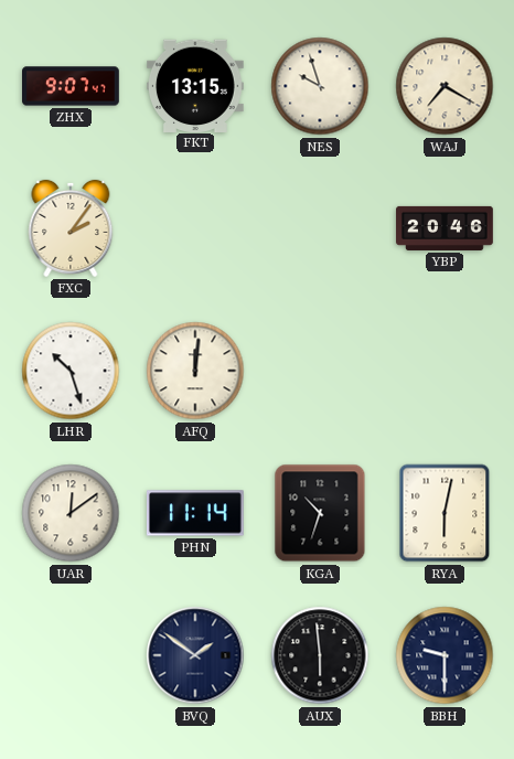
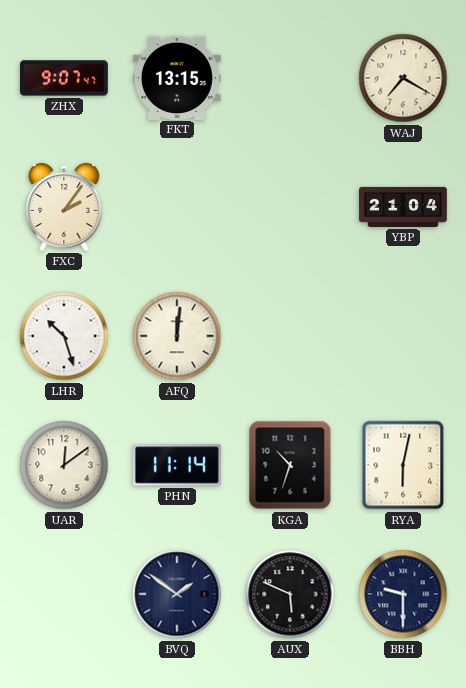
NES: 9:57 -> none (320, 86)
YBP: 20:46 -> 21:04 (403, 207)
AUX: 5:59 -> 5:49 (290, 594)
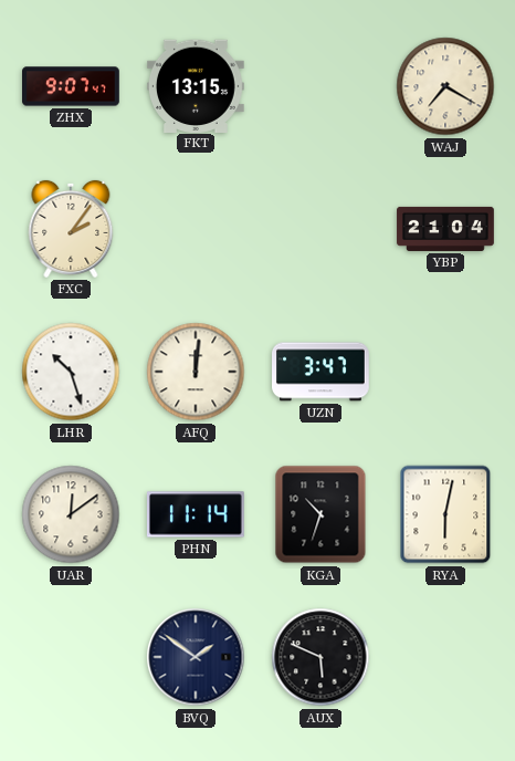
UZN: none -> 3:47 (322, 372)
BBH: 9:30 -> none (403, 594)
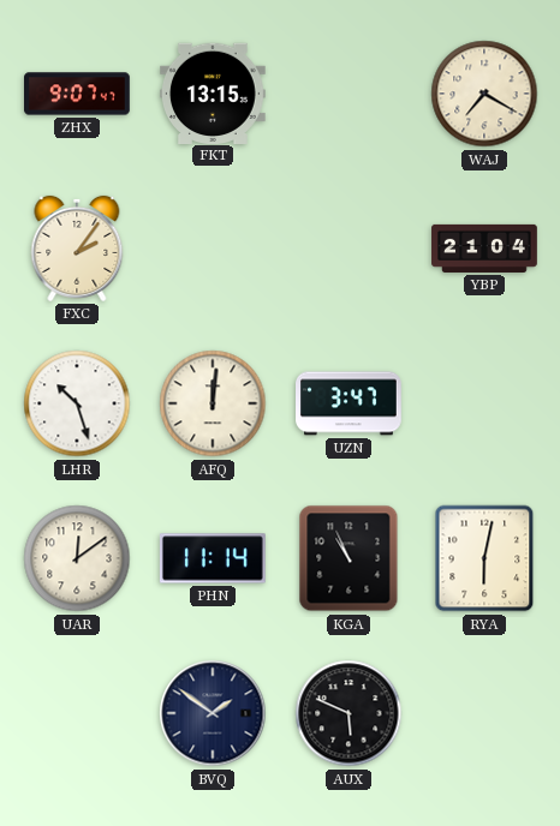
KGA: 10:33 -> 10:56 (348, 558)
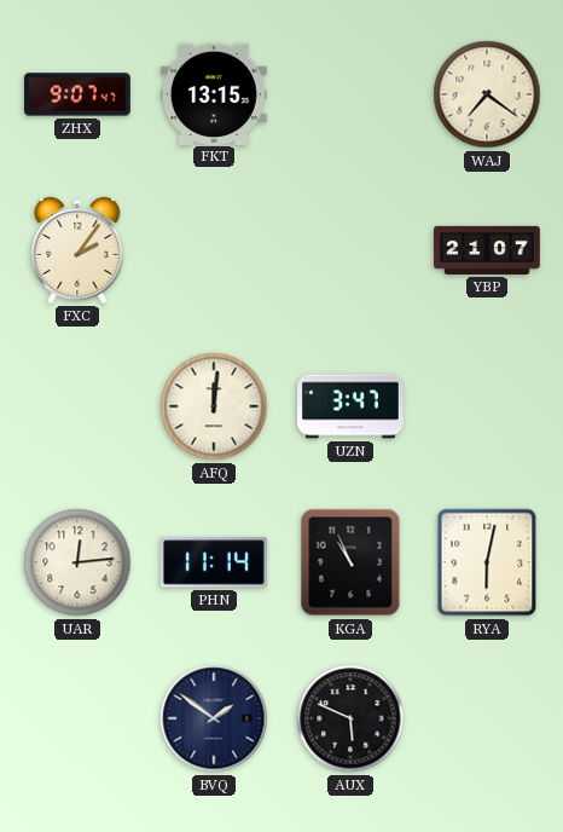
WAJ: 7:20 -> 7:21 (487, 94)
YBP: 21:04 -> 21:07 (487, 250)
LHR: 10:27 -> none (77, 403)
UAR: 12:09 -> 12:14 (77, 562)
